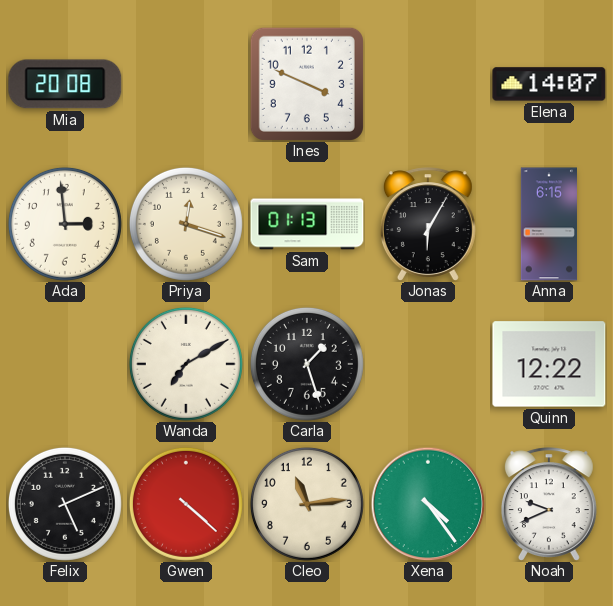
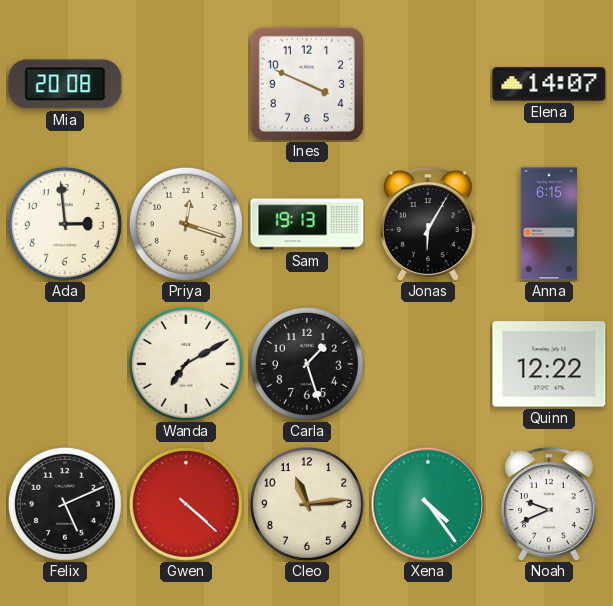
Sam: 01:13 -> 19:13 (307, 224)
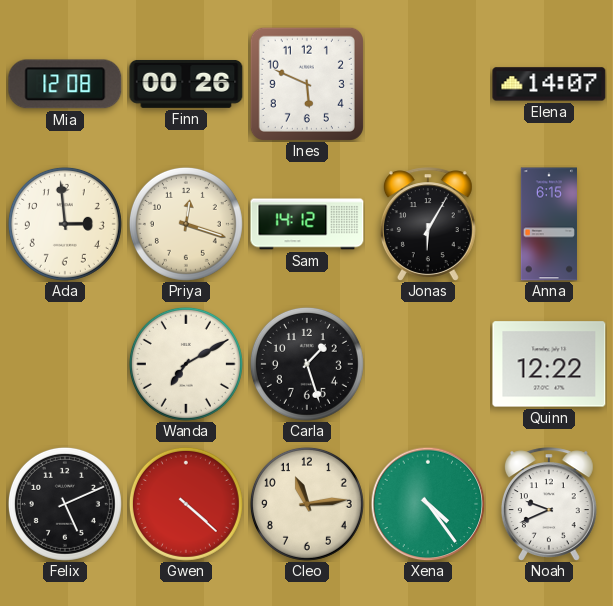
Mia: 20:08 -> 12:08 (65, 84)
Finn: none -> 00:26 (186, 84)
Ines: 3:49 -> 5:49 (307, 84)
Sam: 19:13 -> 14:12 (307, 224)
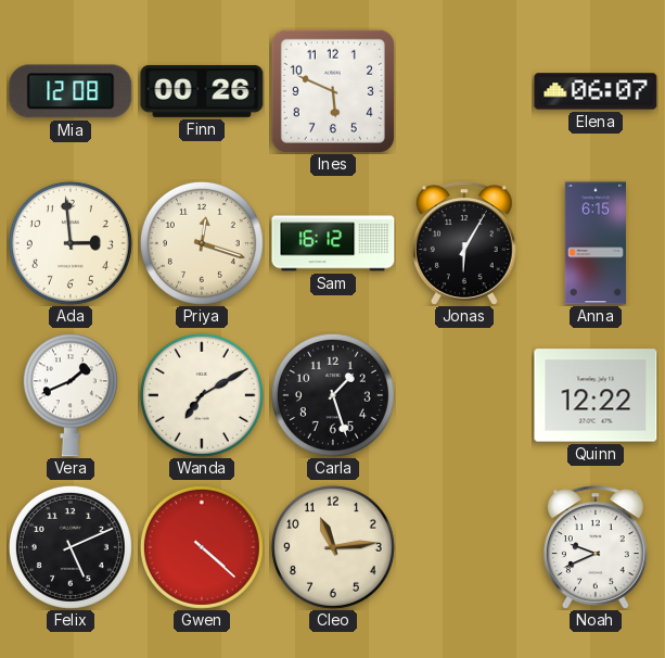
Elena: 14:07 -> 06:07 (596, 91)
Sam: 14:12 -> 16:12 (333, 243)
Vera: none -> 1:41 (71, 395)
Xena: 4:24 -> none (428, 504)
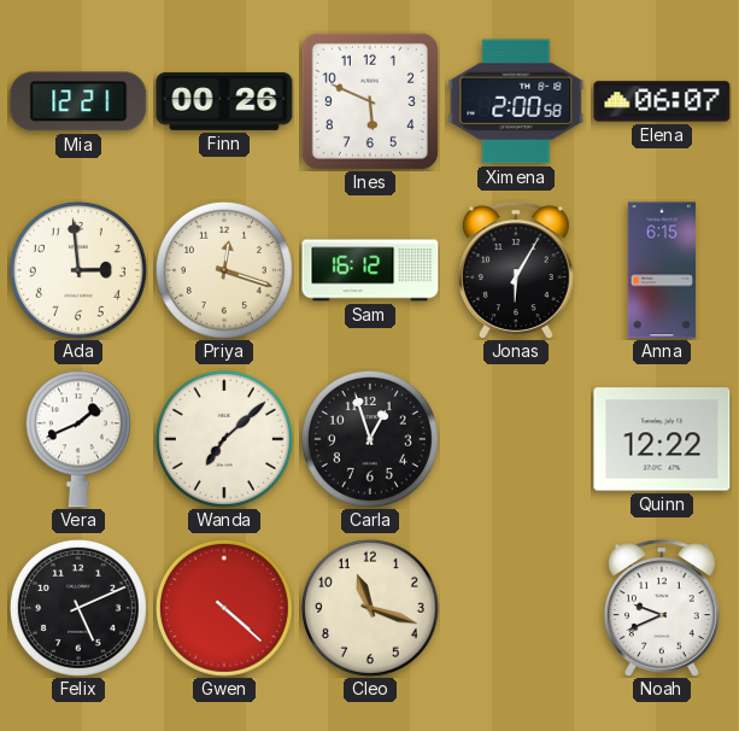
Mia: 12:08 -> 12:21 (78, 101)
Ximena: none -> 2:00 (516, 101)
Wanda: 7:10 -> 7:08 (224, 439)
Carla: 1:27 -> 12:57 (370, 439)
Cleo: 11:14 -> 11:18 (370, 608)
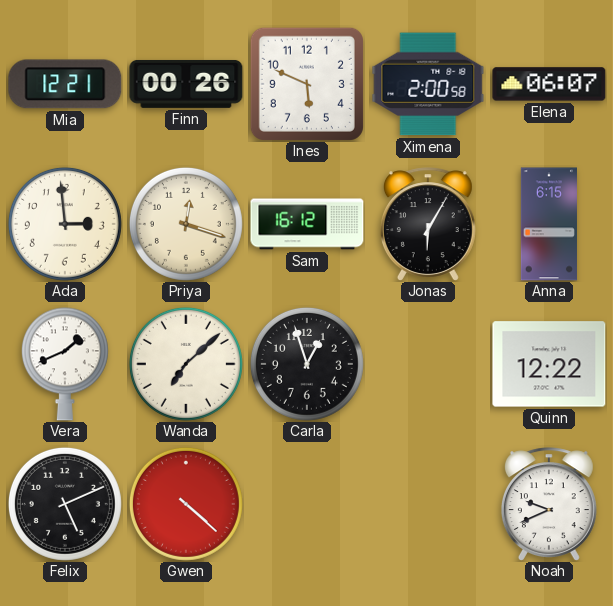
Cleo: 11:18 -> none (370, 608)
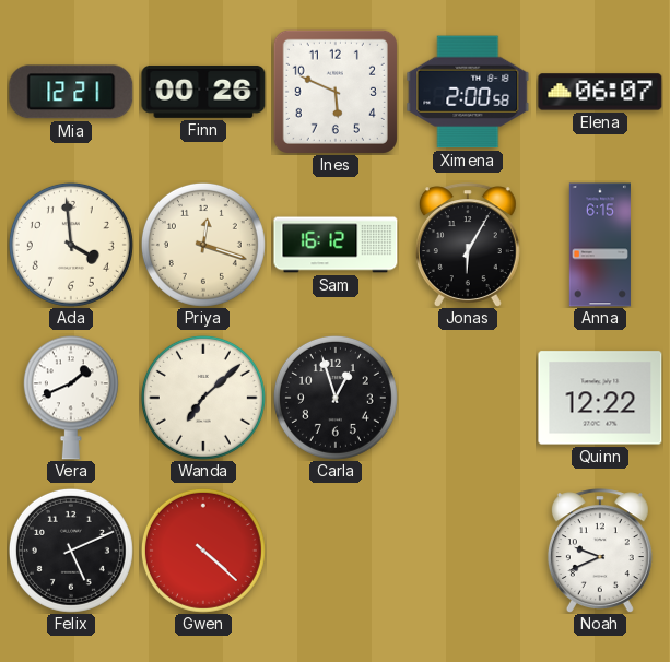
Ada: 2:59 -> 3:59 (71, 245)
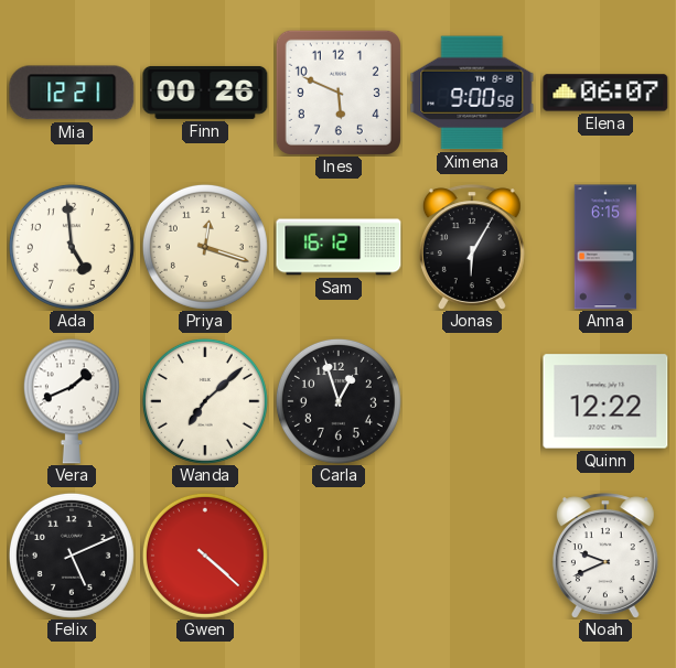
Ximena: 2:00 -> 9:00 (472, 93)
Ada: 3:59 -> 4:59 (72, 247)
